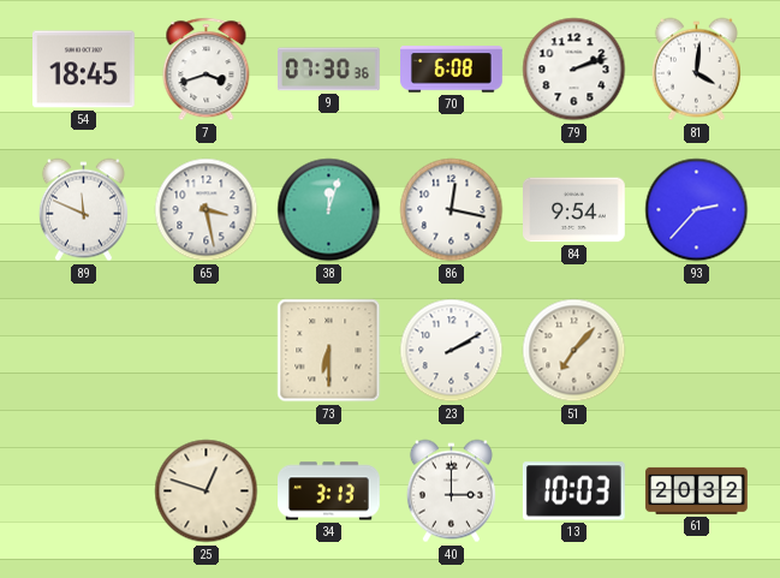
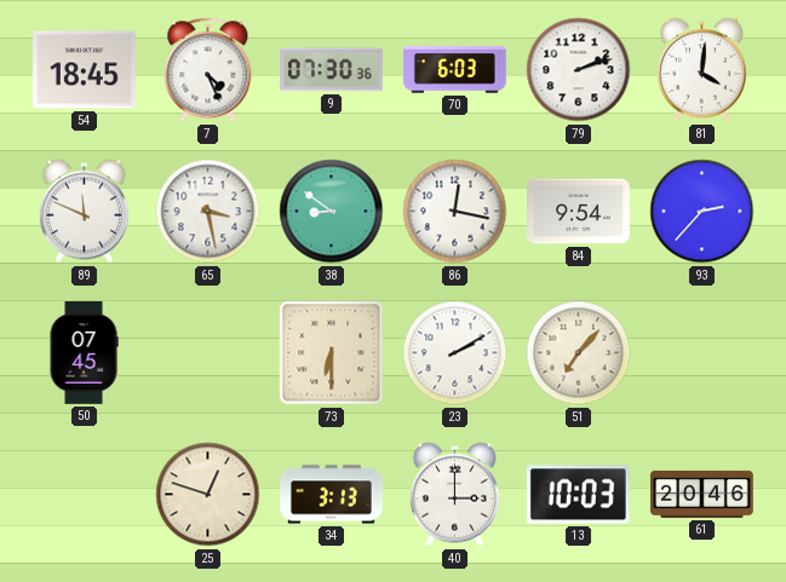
7: 3:42 -> 4:26 (208, 70)
70: 6:08 -> 6:03 (455, 70)
38: 12:03 -> 8:51 (332, 212)
50: none -> 07:45 (84, 353)
61: 20:32 -> 20:46 (702, 494)
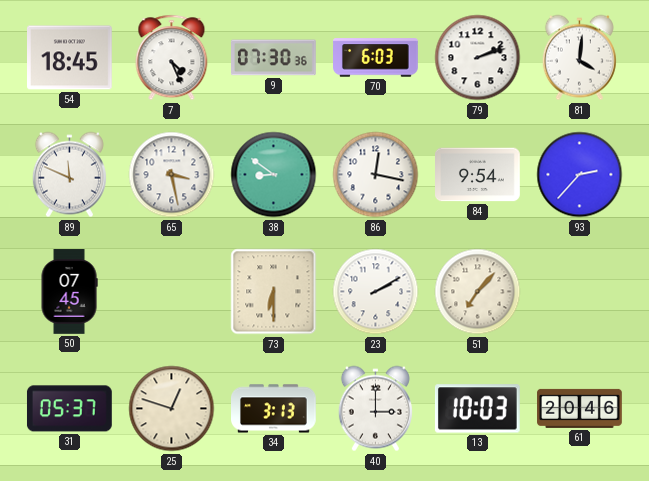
31: none -> 05:37 (69, 409)
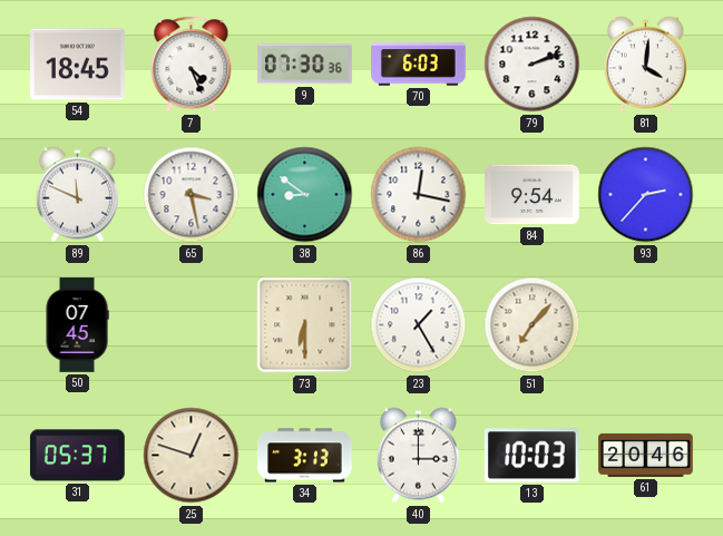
23: 2:10 -> 1:25 (419, 325)
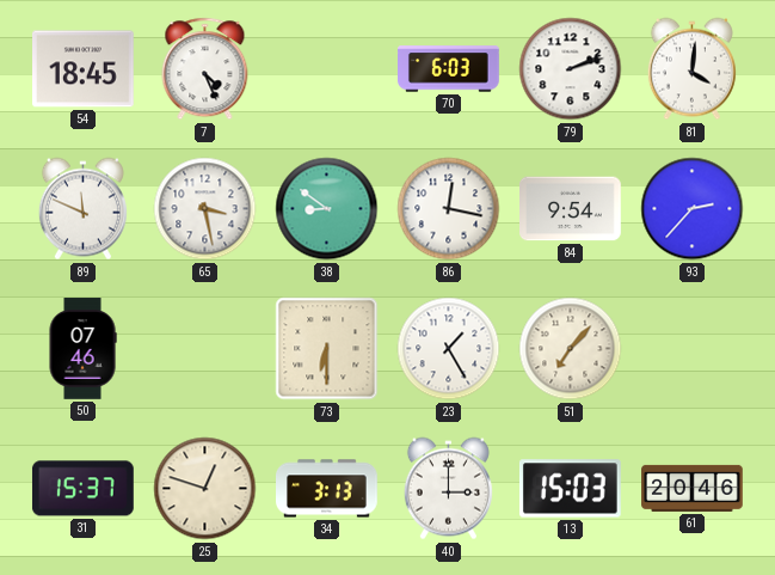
9: 07:30 -> none (305, 65)
50: 07:45 -> 07:46 (82, 349)
31: 05:37 -> 15:37 (82, 489)
13: 10:03 -> 15:03 (570, 489)
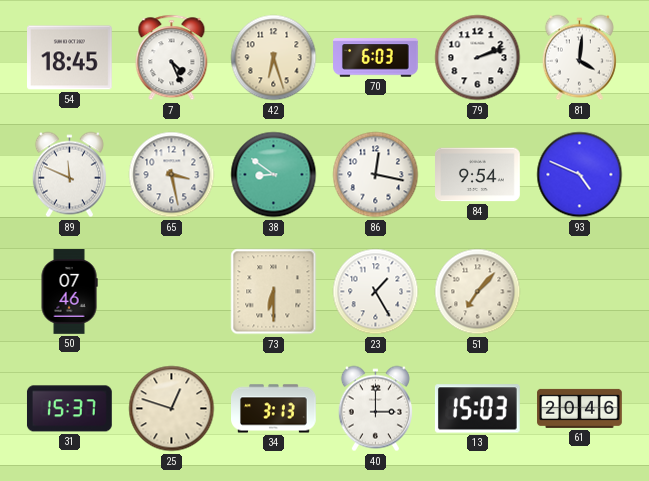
42: none -> 6:27 (274, 58)
93: 2:37 -> 4:49 (580, 175)
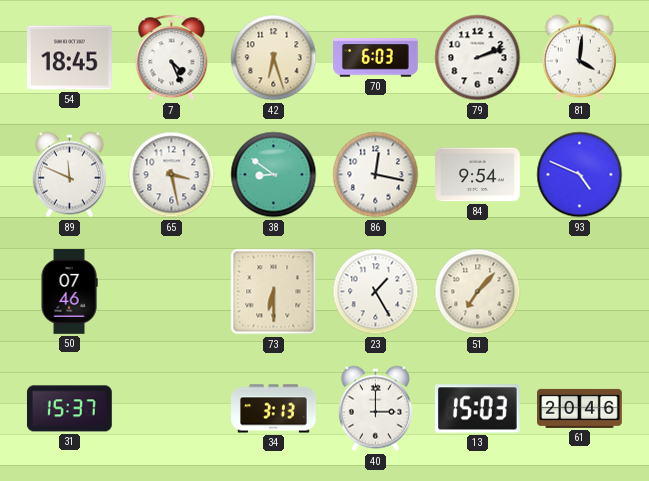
25: 12:48 -> none (172, 409)
